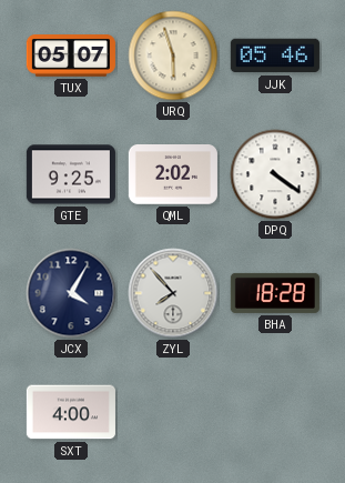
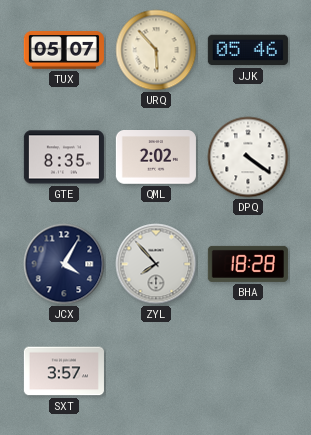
URQ: 5:57 -> 5:53 (156, 50)
GTE: 9:25 -> 8:35 (64, 157)
SXT: 4:00 -> 3:57 (64, 371)
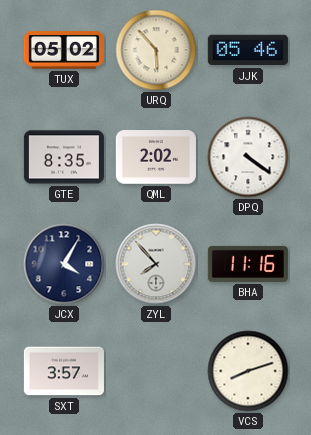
TUX: 05:07 -> 05:02 (64, 50)
BHA: 18:28 -> 11:16 (248, 264)
VCS: none -> 8:12 (248, 371)
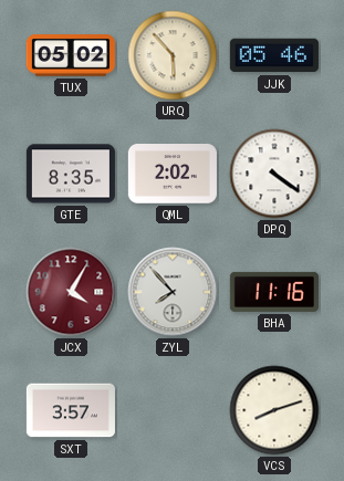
JCX dial: navy -> burgundy (71, 292)
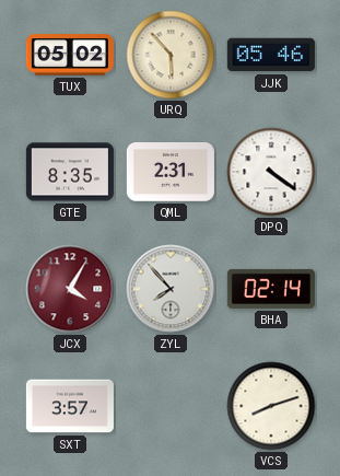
QML: 2:02 -> 2:31 (171, 173)
BHA: 11:16 -> 02:14 (271, 289)
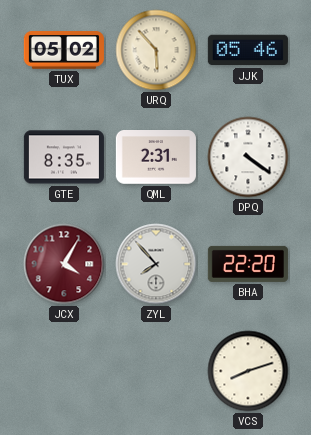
BHA: 02:14 -> 22:20 (248, 264)
SXT: 3:57 -> none (70, 406)
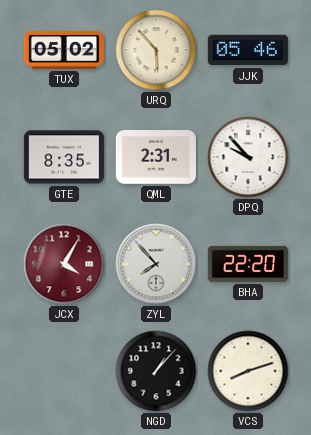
DPQ: 4:21 -> 9:53 (248, 157)
NGD: none -> 1:07 (156, 371)
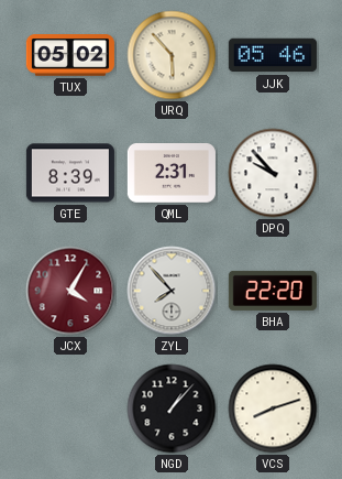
GTE: 8:35 -> 8:39 (70, 173)
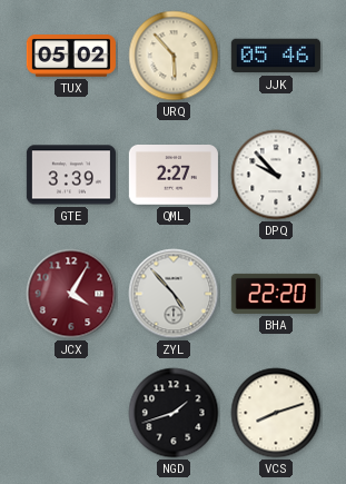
GTE: 8:39 -> 3:39 (71, 175)
QML: 2:31 -> 2:27 (174, 176)
ZYL: 7:53 -> 4:53 (174, 294)
NGD: 1:07 -> 1:42 (174, 413)
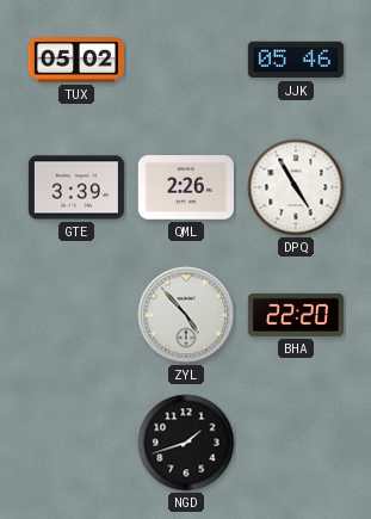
URQ: 5:53 -> none (174, 56)
QML: 2:27 -> 2:26 (186, 189)
DPQ: 9:53 -> 4:55 (296, 187)
JCX: 4:05 -> none (71, 294)
VCS: 8:12 -> none (276, 413)
